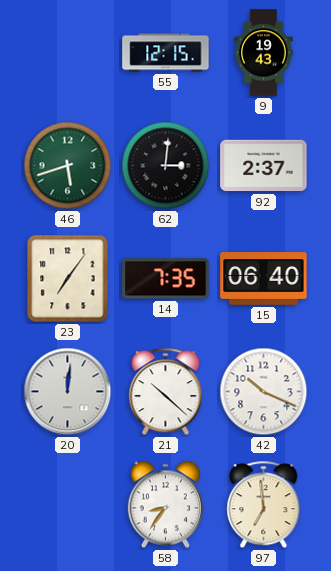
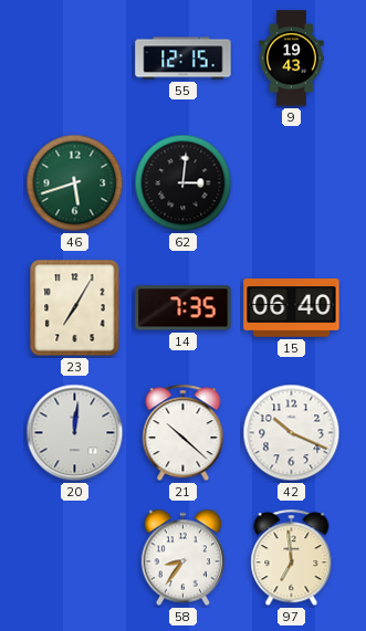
92: 2:37 -> none (264, 166)
23: 7:06 -> 7:05 (75, 308)
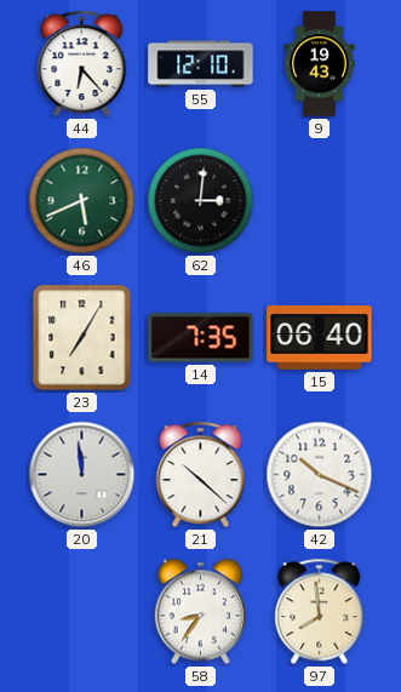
44: none -> 6:23 (82, 64)
55: 12:15 -> 12:10 (201, 64)
46: 5:42 -> 5:41 (82, 201)
20: 12:01 -> 11:59 (82, 475)
97: 6:59 -> 7:59 (320, 612)
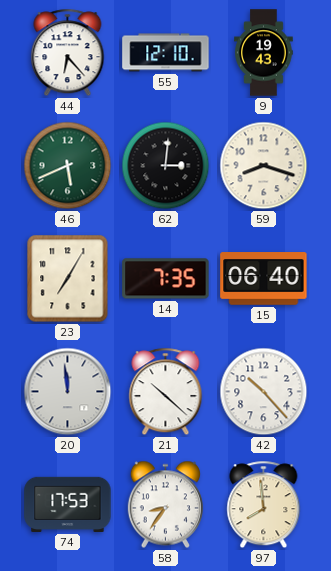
59: none -> 8:18 (264, 166)
42: 10:19 -> 10:23 (264, 392)
74: none -> 17:53 (68, 504)
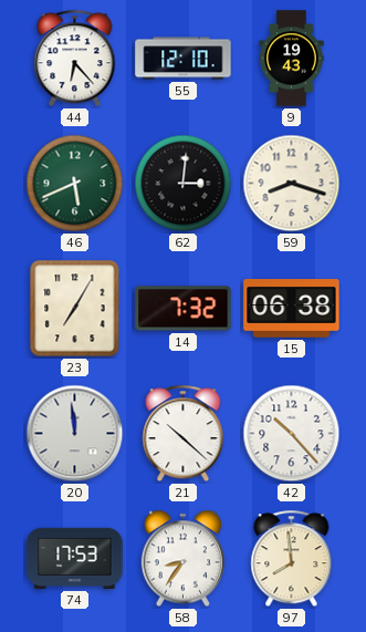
14: 7:35 -> 7:32 (184, 309)
15: 06:40 -> 06:38 (292, 309)
